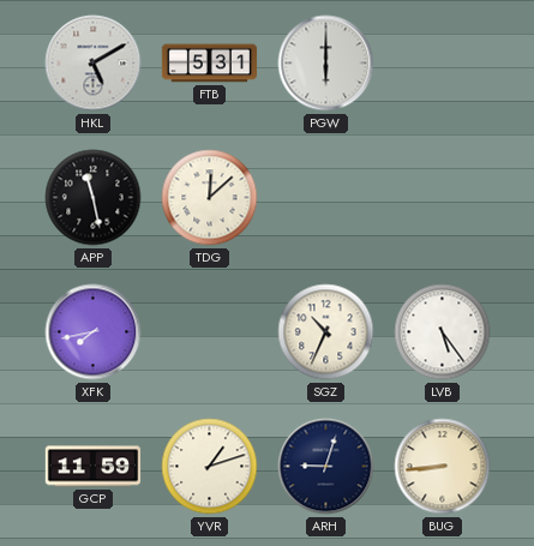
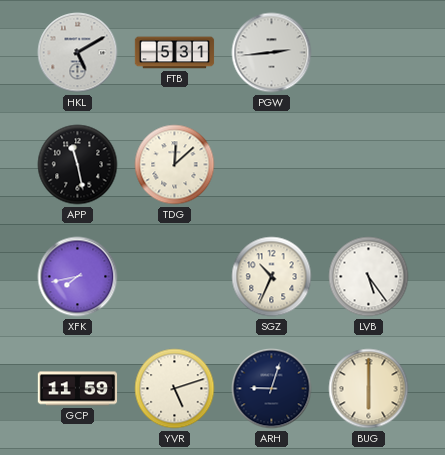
PGW: 6:00 -> 2:44 (272, 53)
YVR: 1:12 -> 5:12 (175, 389)
BUG: 8:44 -> 6:00 (369, 389)
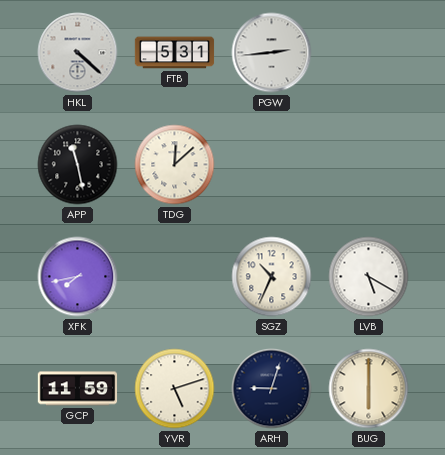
HKL: 5:10 -> 4:22 (78, 53)
LVB: 5:24 -> 5:20 (369, 277)
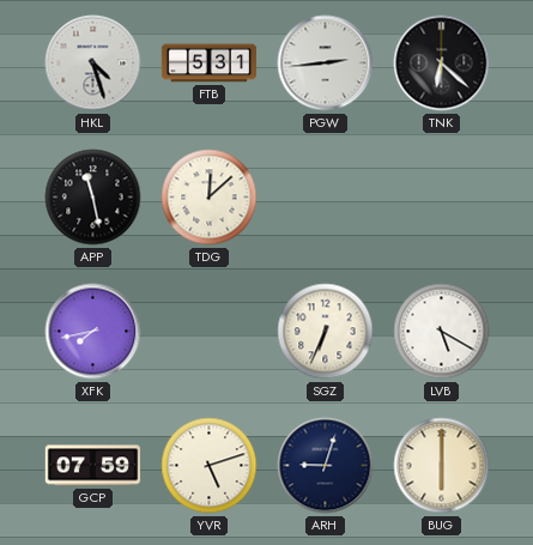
HKL: 4:22 -> 4:27 (93, 63)
TNK: none -> 6:22 (442, 63)
SGZ: 10:34 -> 6:34 (326, 332)
GCP: 11:59 -> 07:59 (93, 466)
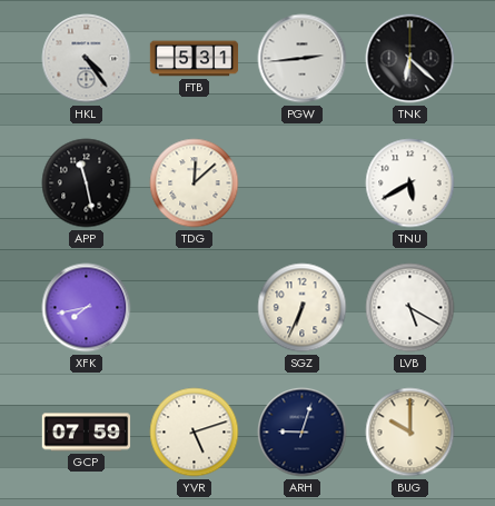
HKL: 4:27 -> 4:24 (87, 59)
TNU: none -> 5:40 (410, 183)
BUG: 6:00 -> 10:00 (410, 433)
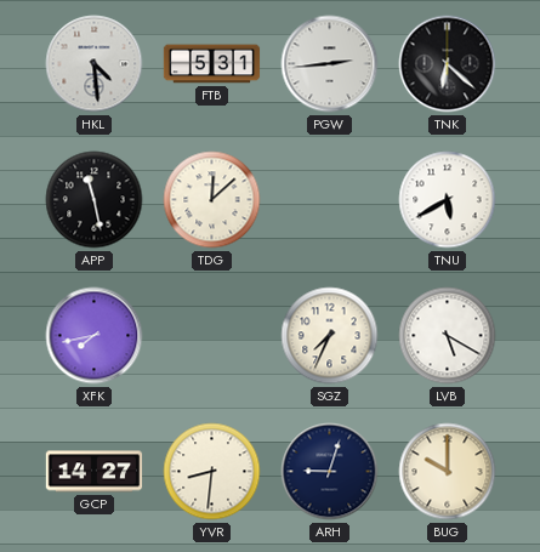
HKL: 4:24 -> 4:29 (95, 64)
SGZ: 6:34 -> 7:34 (330, 336)
GCP: 07:59 -> 14:27 (95, 472)
YVR: 5:12 -> 8:31 (212, 472)
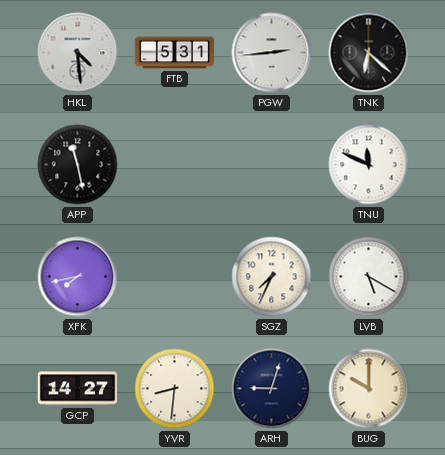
TDG: 12:08 -> none (212, 200)
TNU: 5:40 -> 11:49 (369, 165)
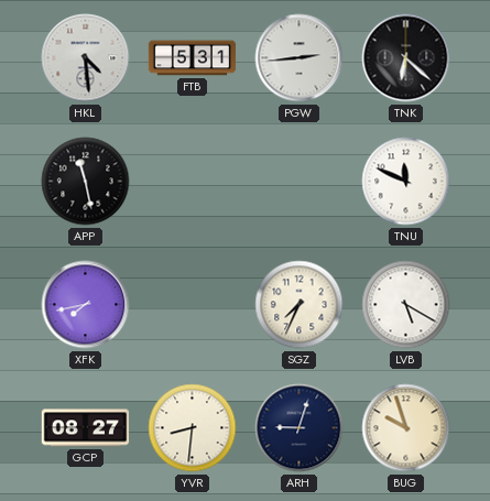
GCP: 14:27 -> 08:27 (86, 428)
BUG: 10:00 -> 9:57 (406, 428)
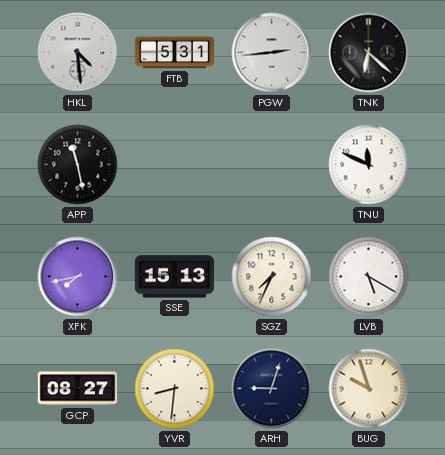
SSE: none -> 15:13 (174, 277)
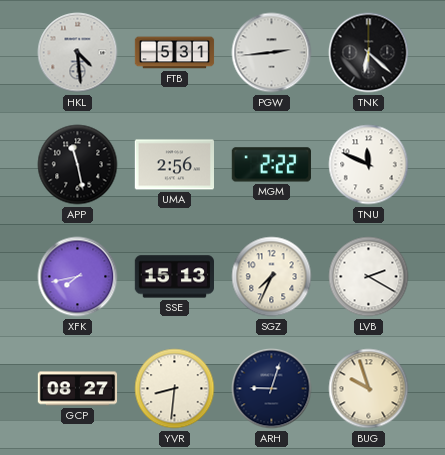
UMA: none -> 2:56 (174, 165)
MGM: none -> 2:22 (271, 165)
LVB: 5:20 -> 2:20 (369, 277)
